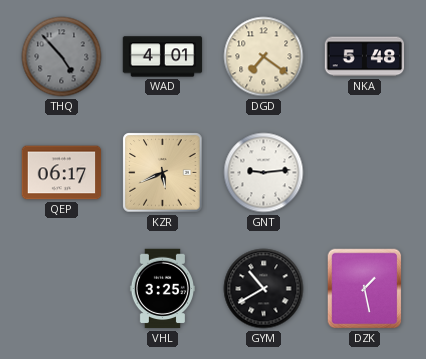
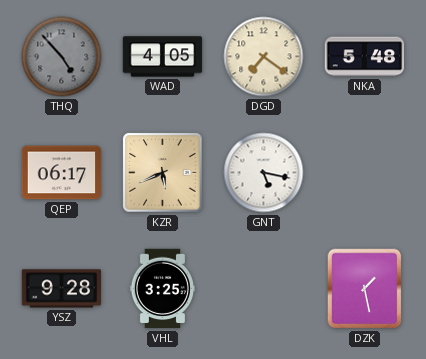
WAD: 4:01 -> 4:05 (163, 57)
GNT: 9:14 -> 5:17 (264, 173)
YSZ: none -> 9:28 (62, 289)
GYM: 10:40 -> none (264, 289)
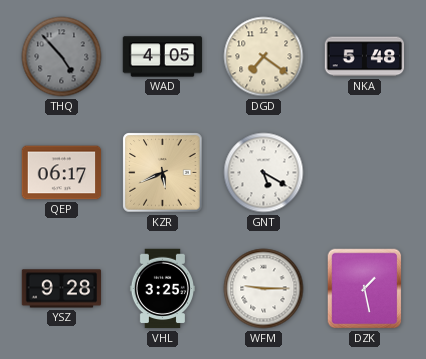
GNT: 5:17 -> 5:20 (264, 173)
WFM: none -> 9:15 (264, 289)
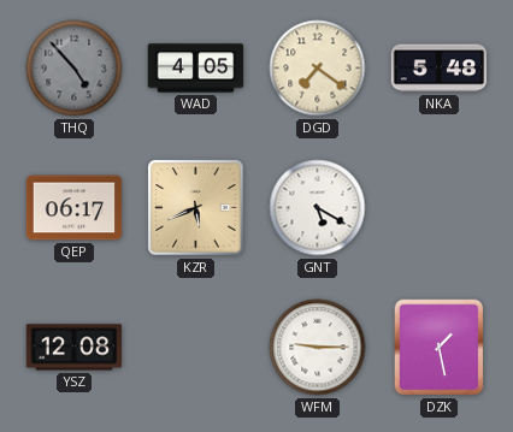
YSZ: 9:28 -> 12:08 (75, 348)
VHL: 3:25 -> none (162, 289)
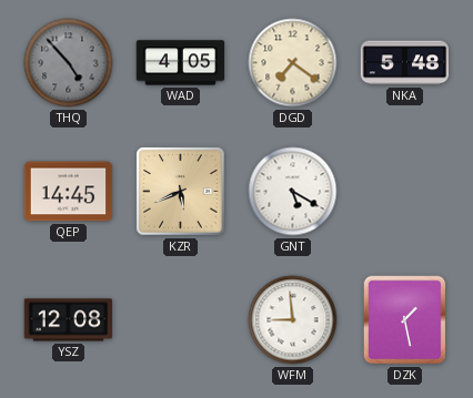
QEP: 06:17 -> 14:45 (69, 192)
WFM: 9:15 -> 8:59 (293, 320)
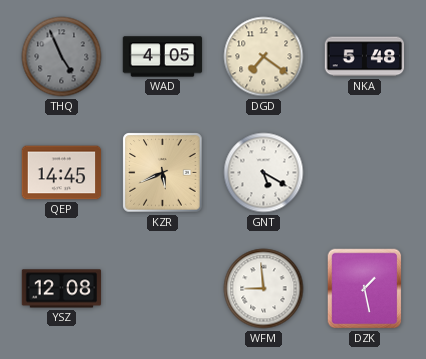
THQ: 4:53 -> 4:56 (62, 57)
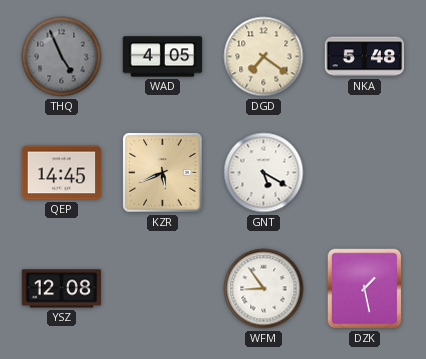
WFM: 8:59 -> 8:54 (264, 289)
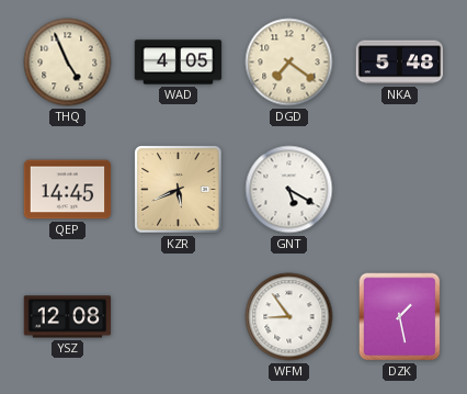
THQ dial: grey -> cream (68, 63)
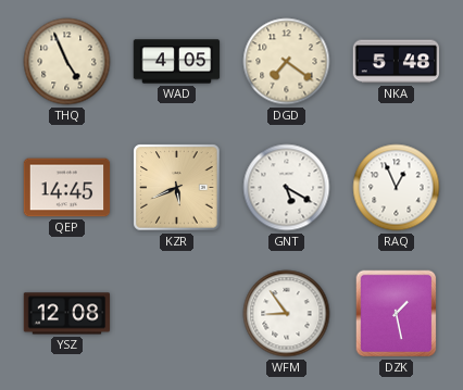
RAQ: none -> 12:56 (397, 188)
